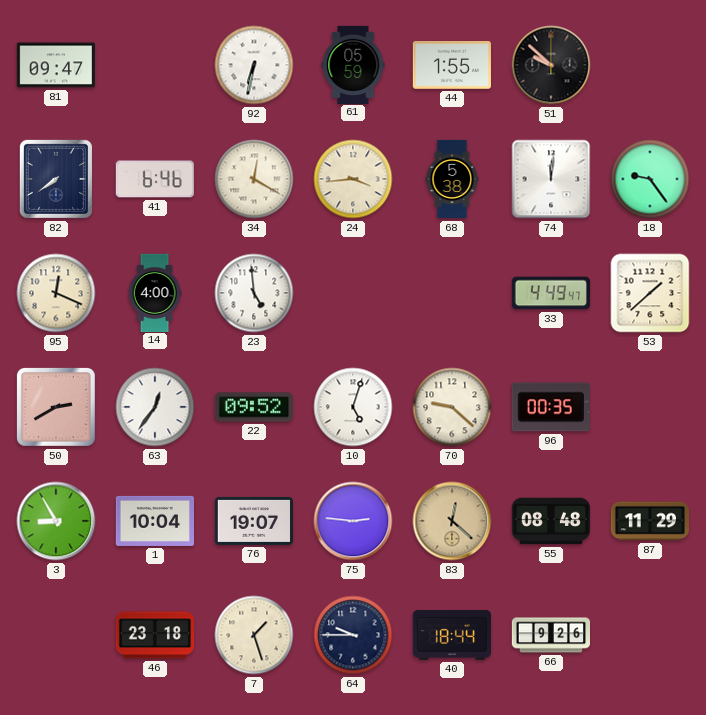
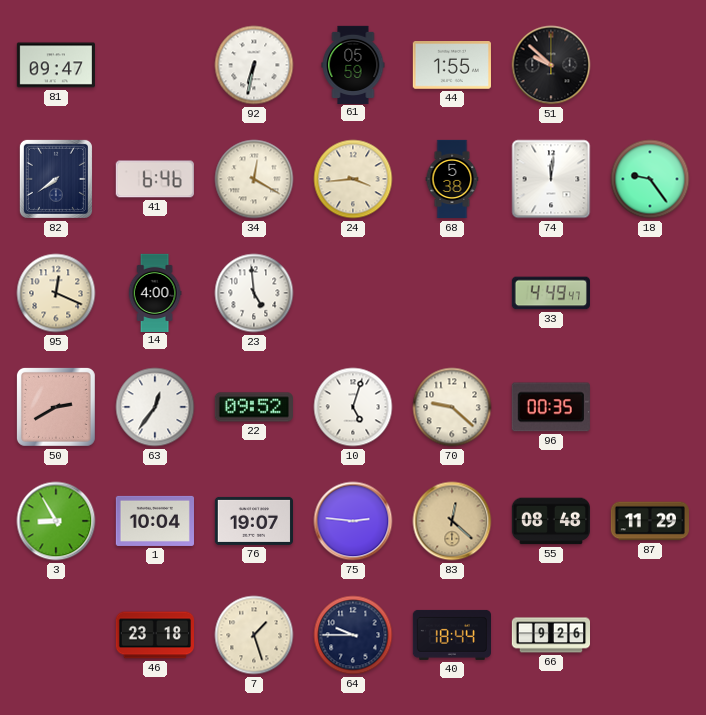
53: 1:38 -> none (650, 293)
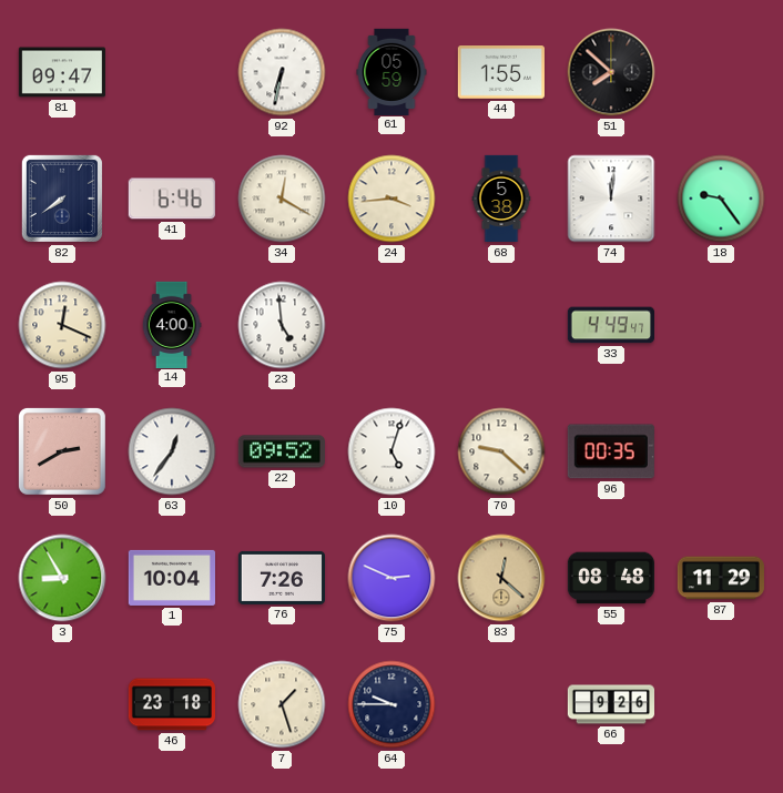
51: 9:52 -> 7:52 (611, 72)
76: 19:07 -> 7:26 (281, 578)
75: 2:46 -> 2:49 (391, 578)
40: 18:44 -> none (451, 635)
